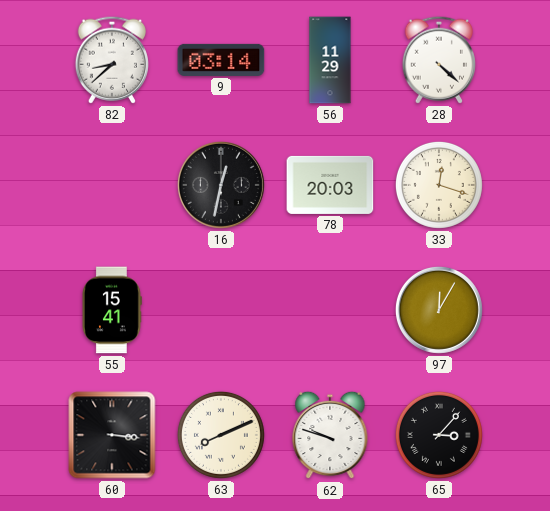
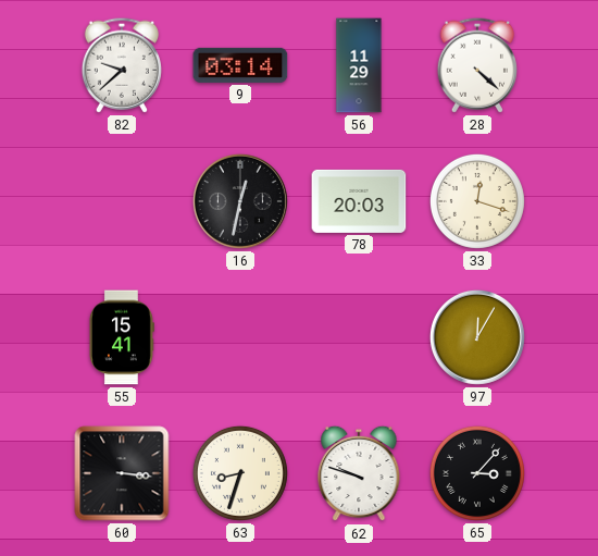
82: 8:38 -> 9:38 (122, 65)
63: 8:11 -> 8:33 (240, 473)
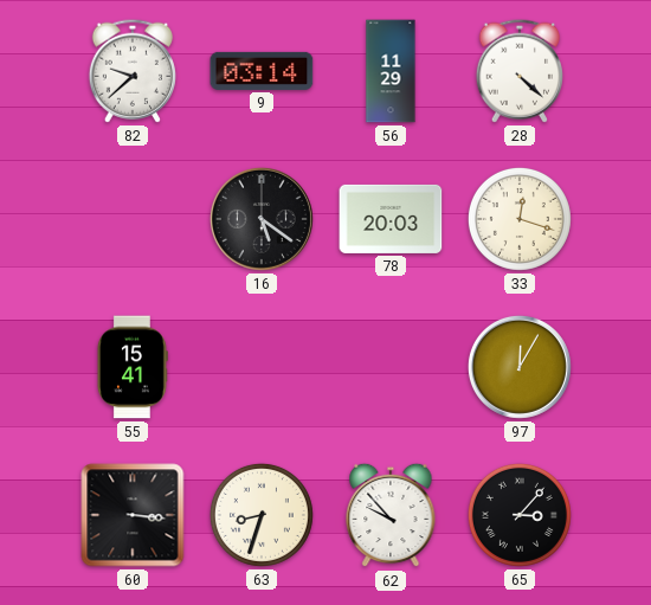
16: 12:32 -> 5:21 (262, 219)
62: 9:48 -> 9:53 (391, 515)
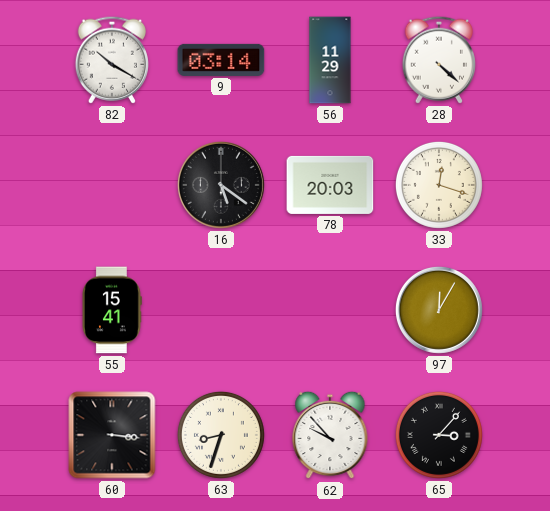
82: 9:38 -> 10:20 (112, 60)
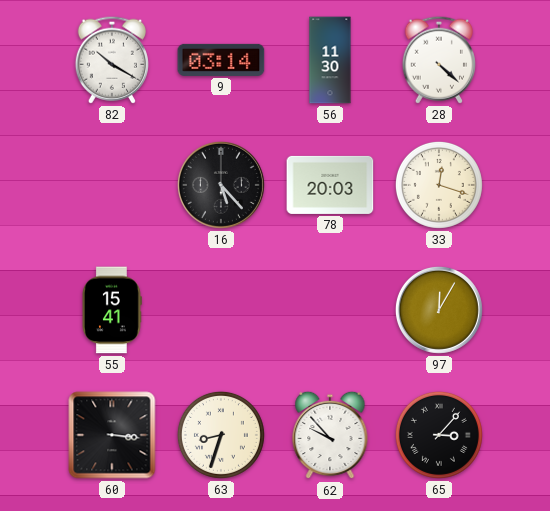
56: 11:29 -> 11:30 (330, 60)
16: 5:21 -> 5:23 (221, 185)
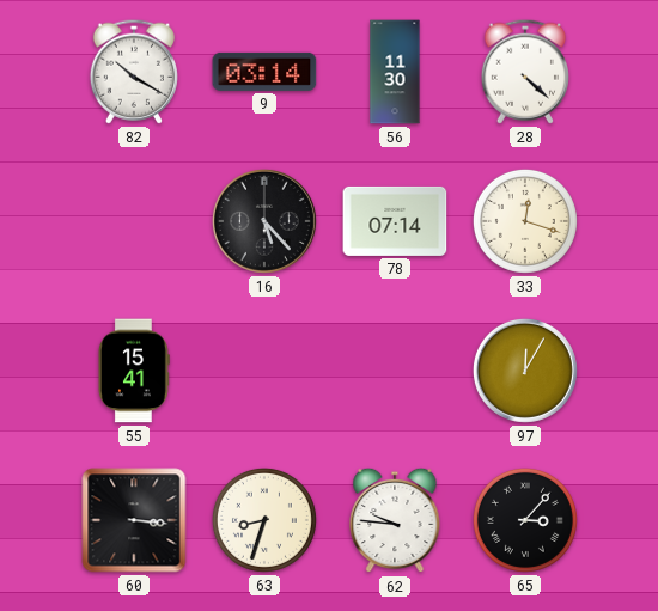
78: 20:03 -> 07:14 (395, 221)
62: 9:53 -> 9:46 (395, 520)
